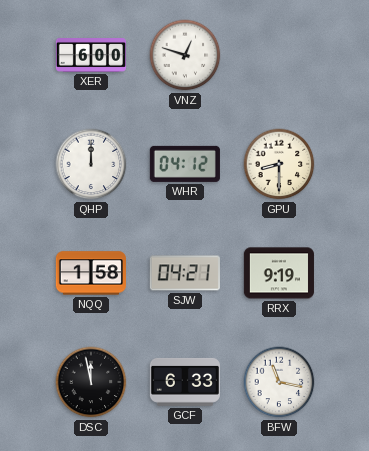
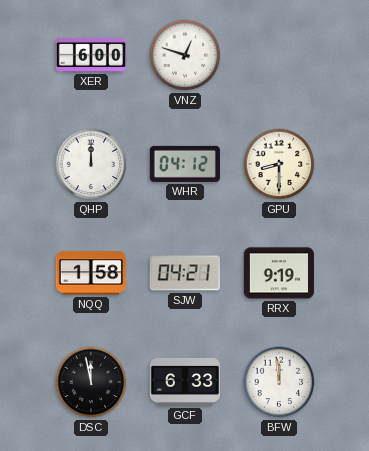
BFW: 11:17 -> 11:59 (279, 382)
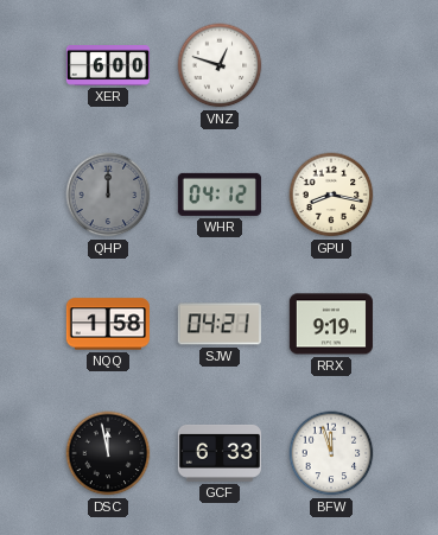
QHP dial: white -> grey (108, 195)
GPU: 8:30 -> 8:17 (331, 195)
BFW: 11:59 -> 11:57 (331, 453)
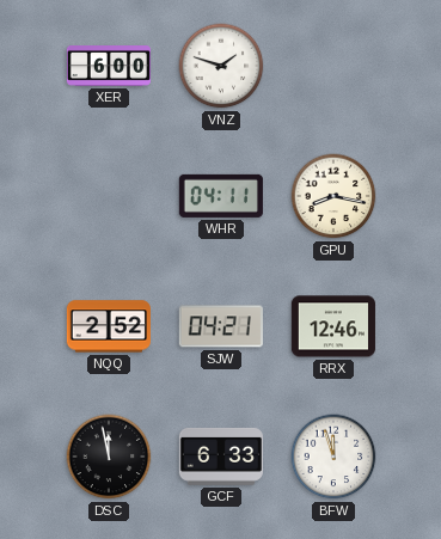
VNZ: 12:48 -> 1:48 (221, 66)
QHP: 12:00 -> none (108, 195)
WHR: 04:12 -> 04:11 (221, 196)
NQQ: 1:58 -> 2:52 (109, 326)
RRX: 9:19 -> 12:46 (333, 326)
